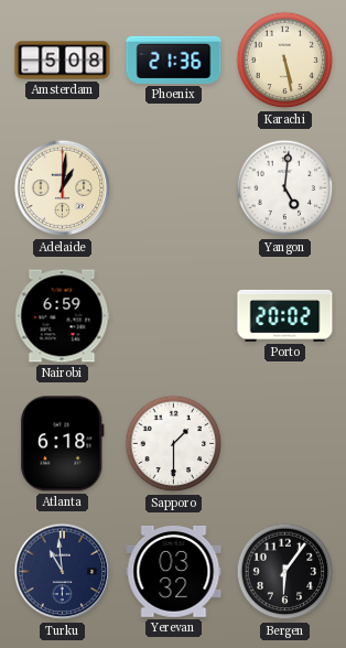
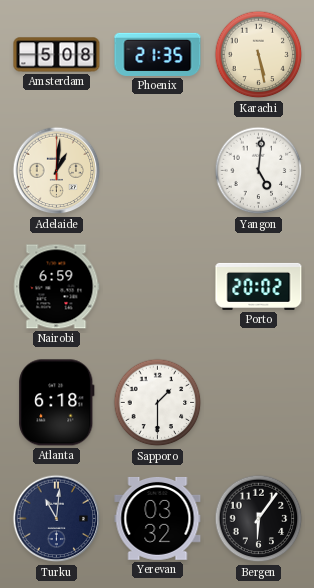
Phoenix: 21:36 -> 21:35 (158, 54)
Turku: 10:59 -> 11:01 (57, 519)
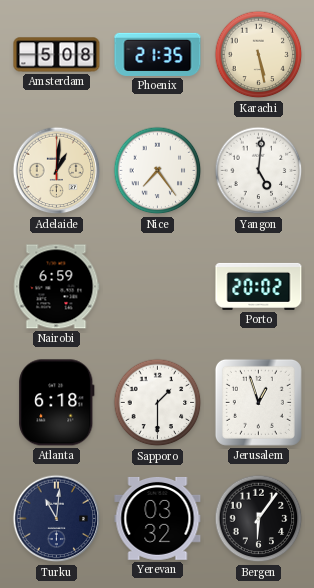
Nice: none -> 7:24 (158, 171)
Jerusalem: none -> 12:57 (258, 402)
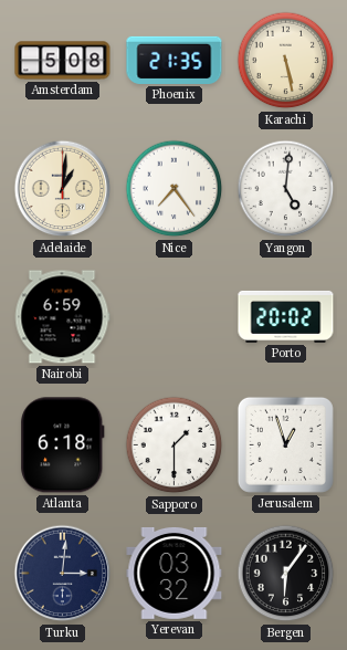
Turku: 11:01 -> 3:01 (63, 574)
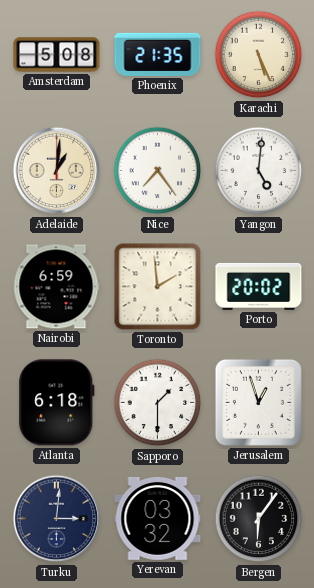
Karachi: 5:28 -> 5:26 (259, 55)
Toronto: none -> 1:59 (158, 287)
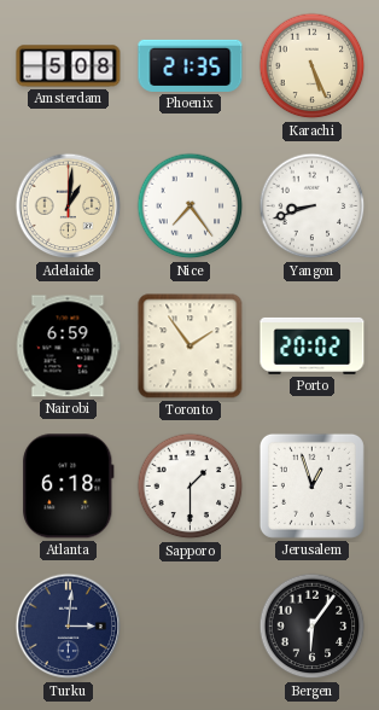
Yangon: 5:01 -> 8:42 (313, 206)
Toronto: 1:59 -> 1:54 (191, 347)
Yerevan: 03:32 -> none (158, 518)
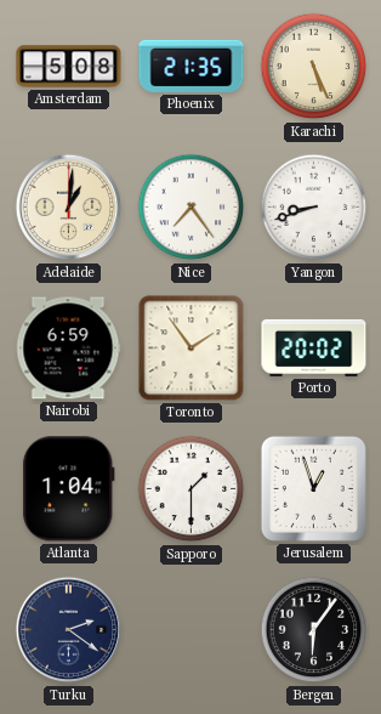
Atlanta: 6:18 -> 1:04 (69, 489)
Turku: 3:01 -> 2:21 (69, 630)
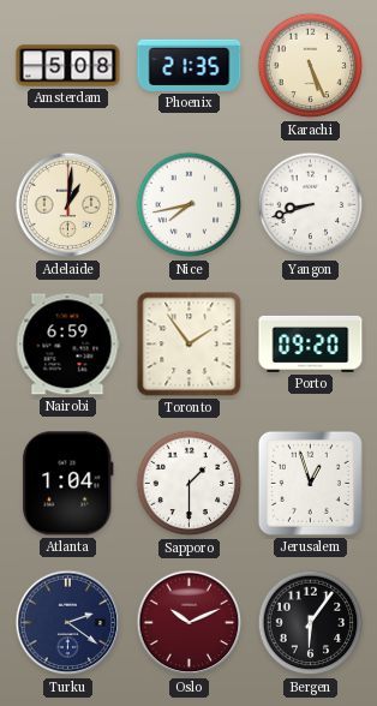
Nice: 7:24 -> 7:43 (190, 205)
Porto: 20:02 -> 09:20 (311, 343)
Oslo: none -> 10:11 (190, 623)
